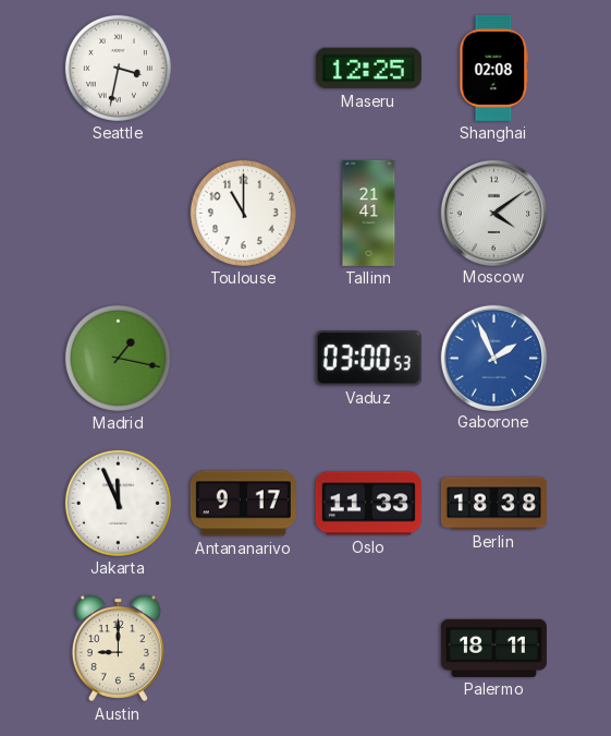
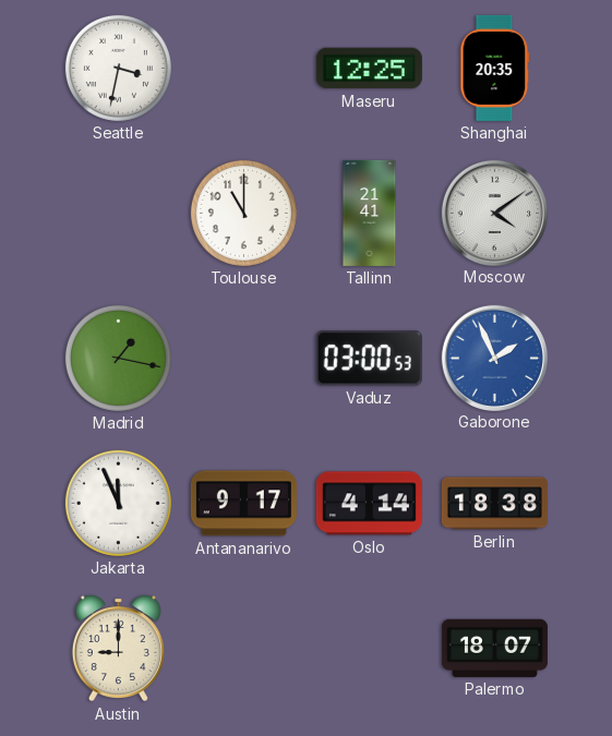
Shanghai: 02:08 -> 20:35 (495, 68)
Oslo: 11:33 -> 4:14 (369, 504)
Palermo: 18:11 -> 18:07 (494, 648)
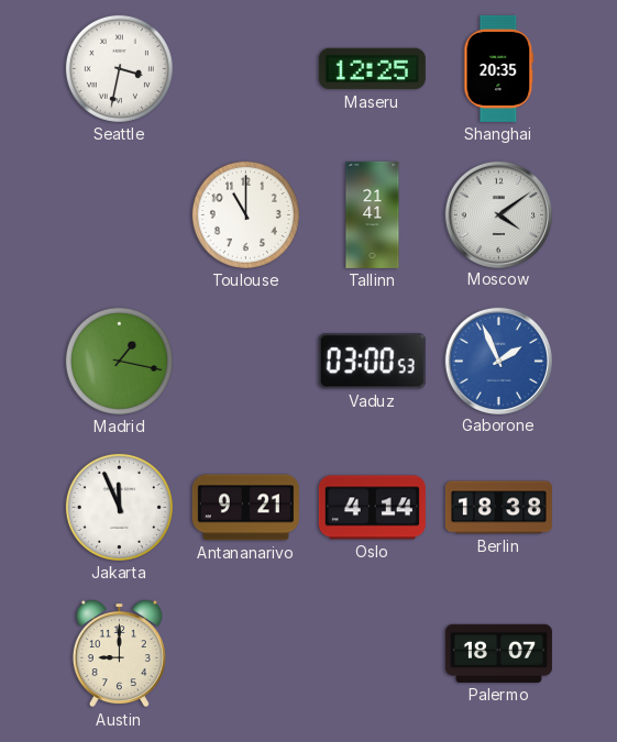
Antananarivo: 9:17 -> 9:21 (245, 508)
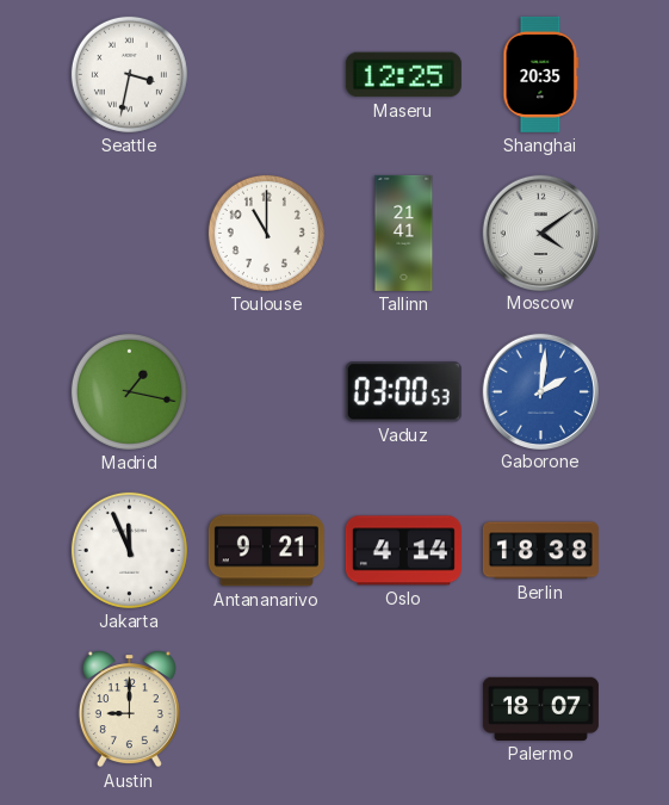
Gaborone: 1:56 -> 2:01 (540, 391)
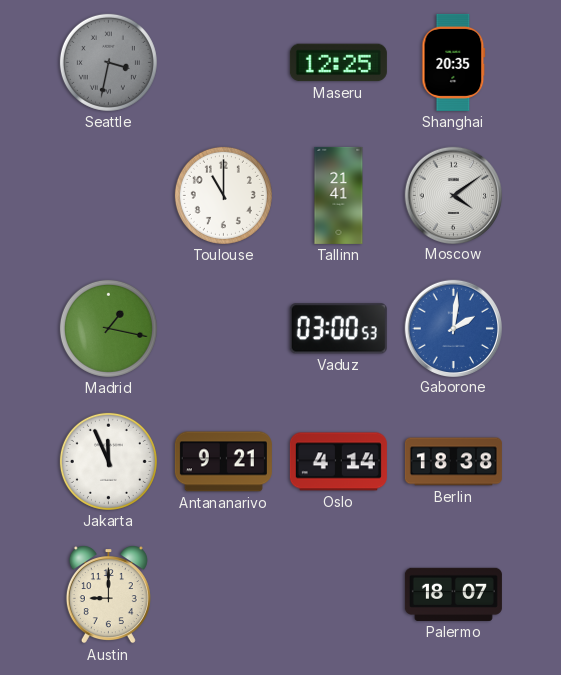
Seattle dial: white -> grey (108, 62)
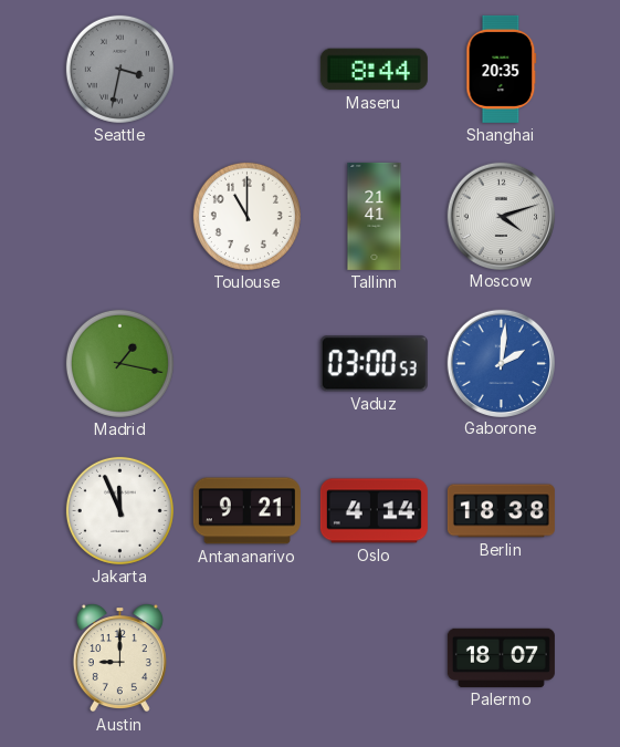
Maseru: 12:25 -> 8:44 (374, 70)
Moscow: 4:09 -> 4:12 (501, 216)
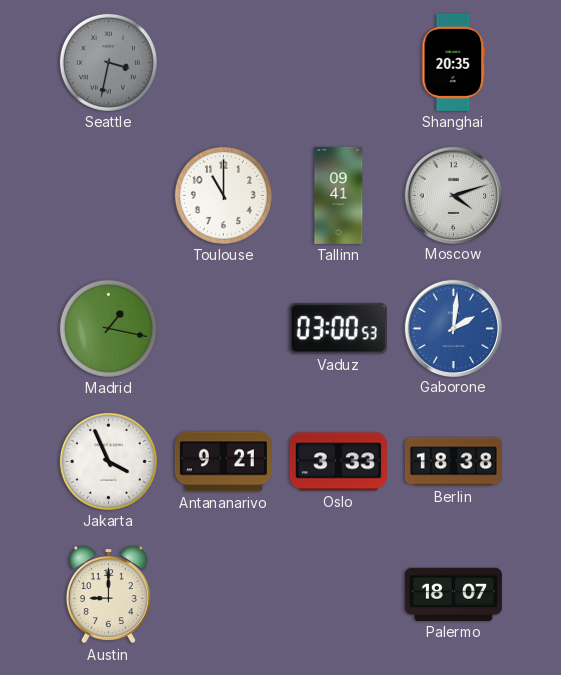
Maseru: 8:44 -> none (374, 70)
Tallinn: 21:41 -> 09:41 (339, 195)
Jakarta: 11:56 -> 3:56 (108, 461)
Oslo: 4:14 -> 3:33 (338, 462)
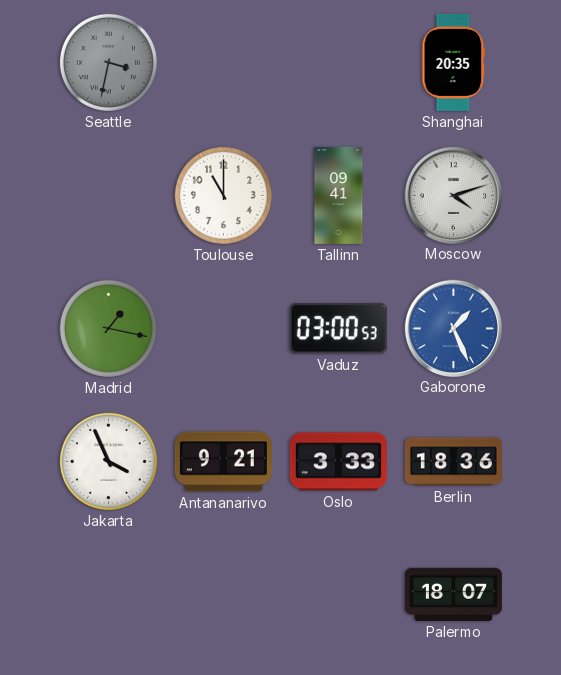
Gaborone: 2:01 -> 1:26 (453, 328)
Berlin: 18:38 -> 18:36 (453, 462)
Austin: 9:00 -> none (108, 595)
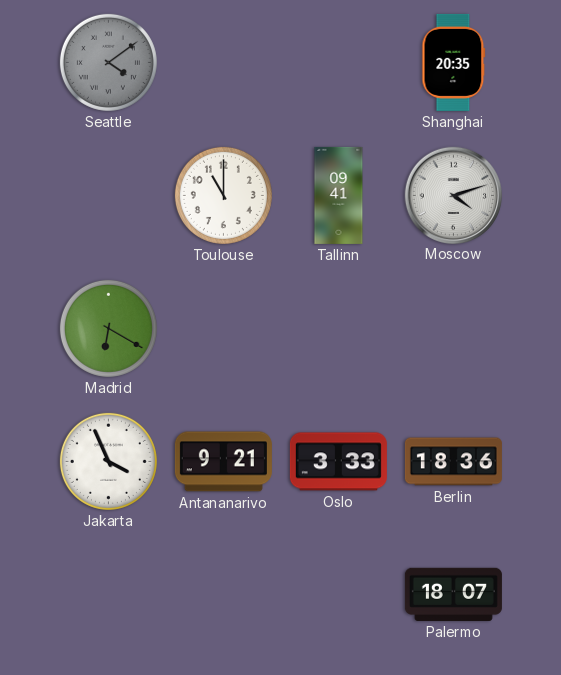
Seattle: 3:32 -> 4:09 (108, 62)
Madrid: 1:17 -> 6:20 (108, 328)
Vaduz: 03:00 -> none (338, 329)
Gaborone: 1:26 -> none (453, 328)
